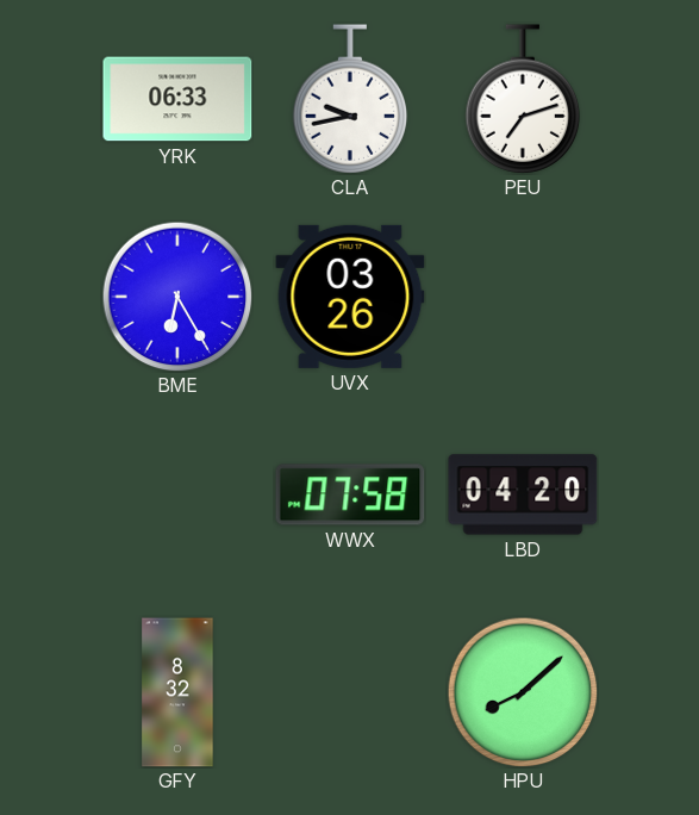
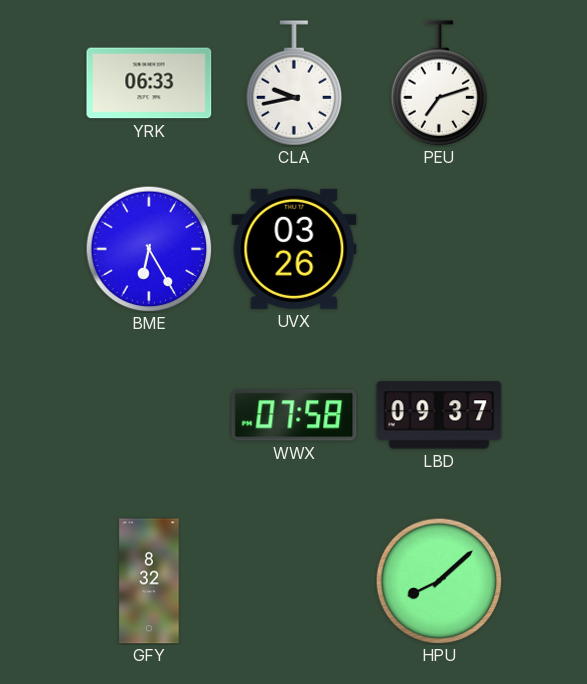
LBD: 04:20 -> 09:37 (439, 415)
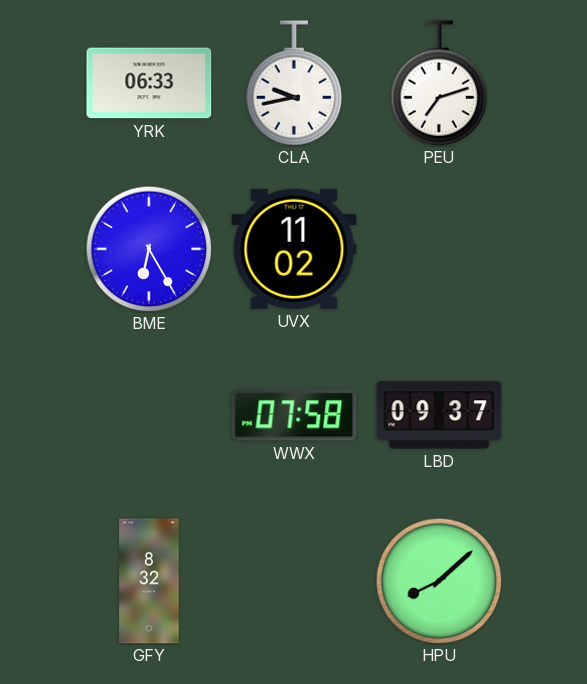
UVX: 03:26 -> 11:02 (294, 249)
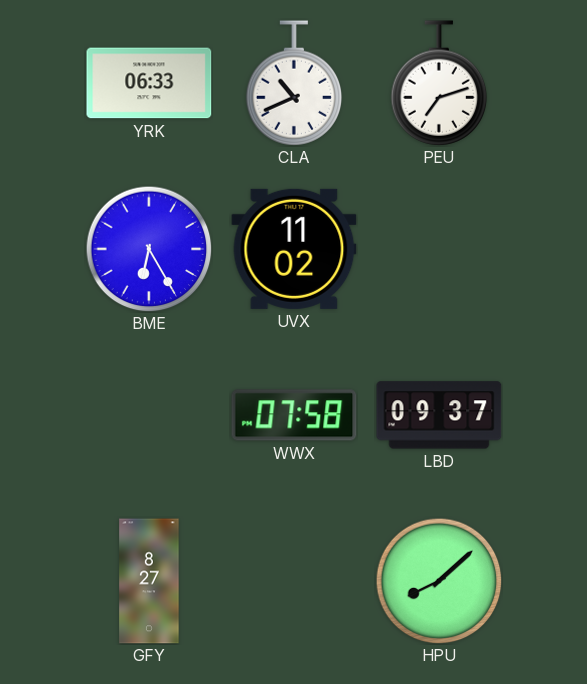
CLA: 9:43 -> 10:41 (294, 83)
GFY: 8:32 -> 8:27 (149, 581)
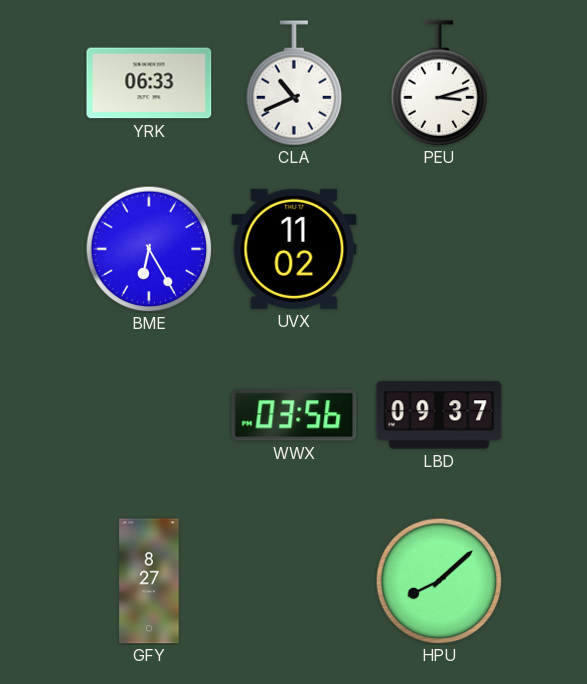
PEU: 7:12 -> 3:12 (439, 83)
WWX: 07:58 -> 03:56 (294, 415)
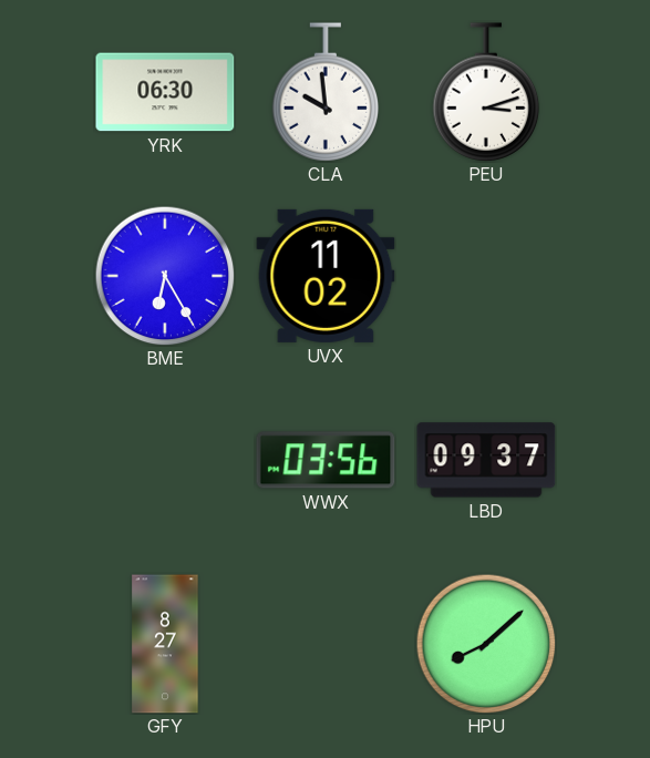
YRK: 06:33 -> 06:30 (165, 92)
CLA: 10:41 -> 9:59 (326, 92)
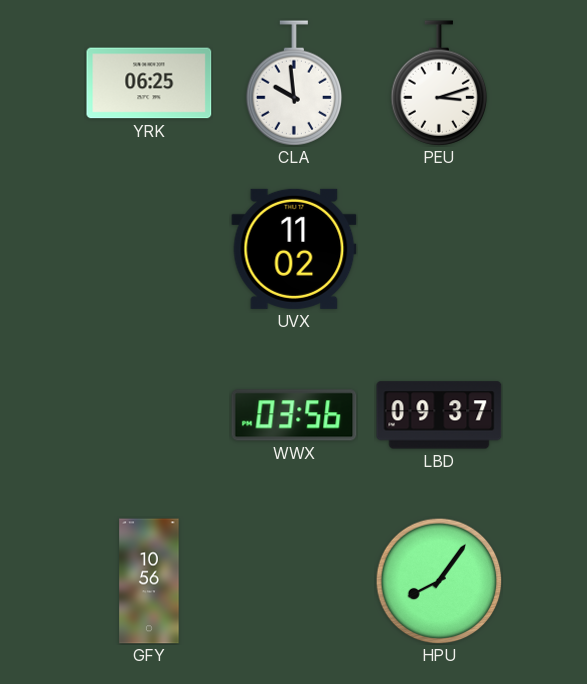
YRK: 06:30 -> 06:25 (149, 83)
BME: 6:25 -> none (165, 276)
GFY: 8:27 -> 10:56 (149, 581)
HPU: 8:08 -> 8:06 (439, 581)
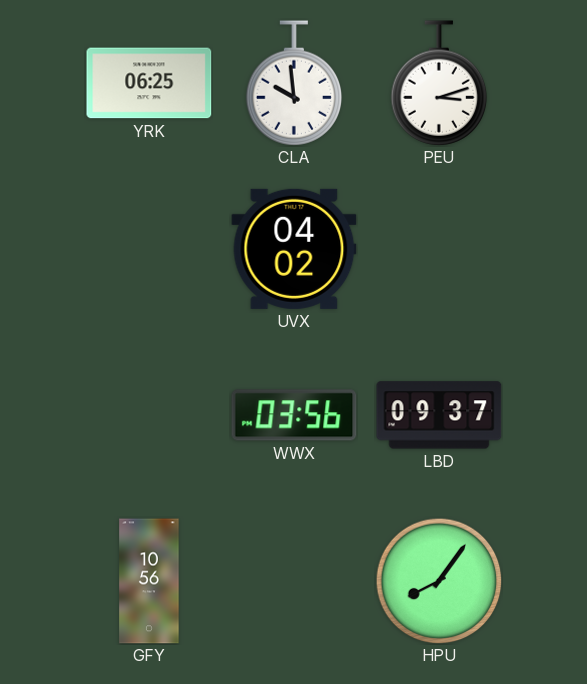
UVX: 11:02 -> 04:02 (294, 249)
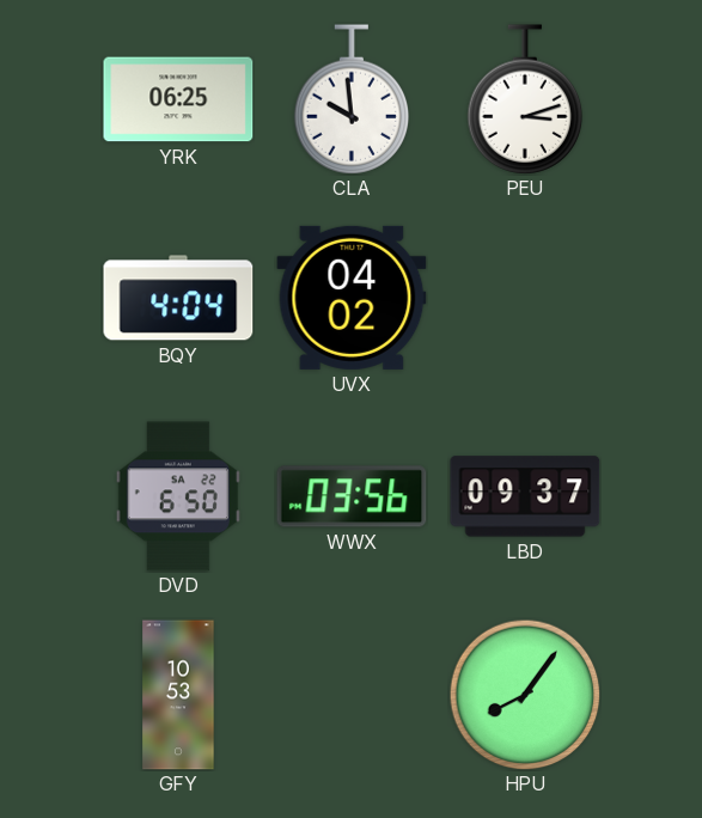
BQY: none -> 4:04 (178, 298)
DVD: none -> 6:50 (178, 496)
GFY: 10:56 -> 10:53 (178, 695)
